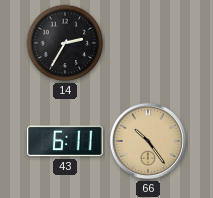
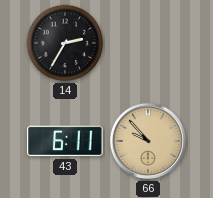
66: 10:24 -> 9:53 (148, 141)
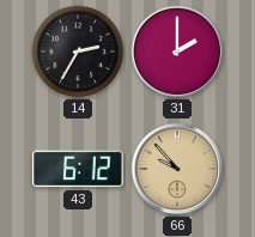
31: none -> 2:00 (177, 51)
43: 6:11 -> 6:12 (78, 169)
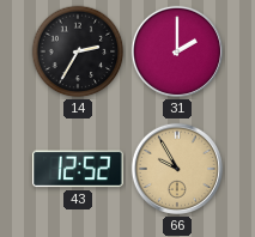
43: 6:12 -> 12:52 (78, 169)
66: 9:53 -> 9:55 (177, 169)
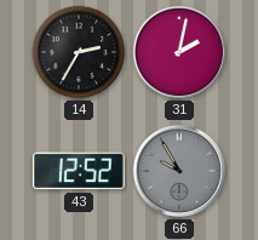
31: 2:00 -> 2:02 (179, 52)
66 dial: champagne -> grey (179, 171)
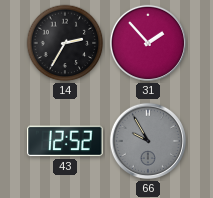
31: 2:02 -> 1:53 (148, 43)
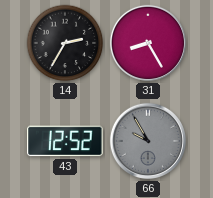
31: 1:53 -> 8:25 (148, 43)
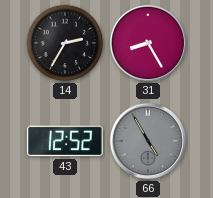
66: 9:55 -> 4:55 (148, 141)
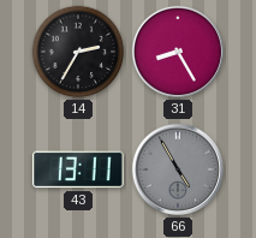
43: 12:52 -> 13:11 (78, 169)
